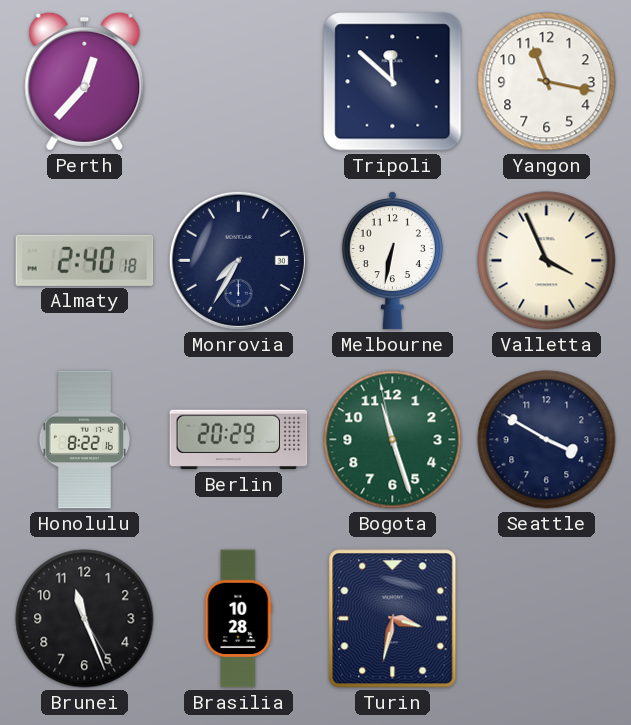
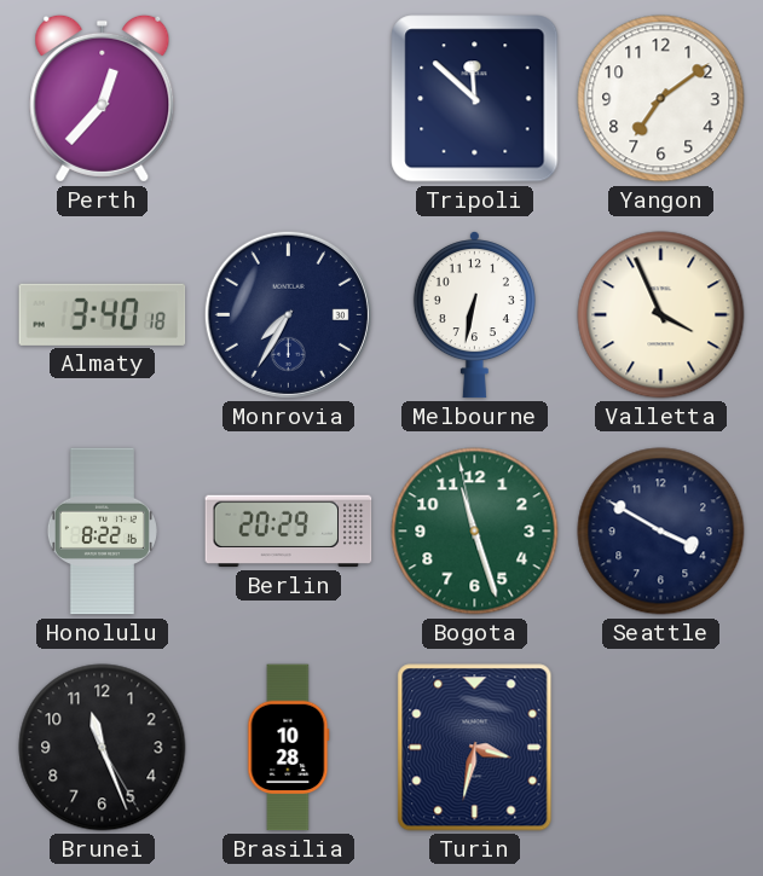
Yangon: 11:17 -> 7:09 (661, 99)
Almaty: 2:40 -> 3:40 (103, 314)
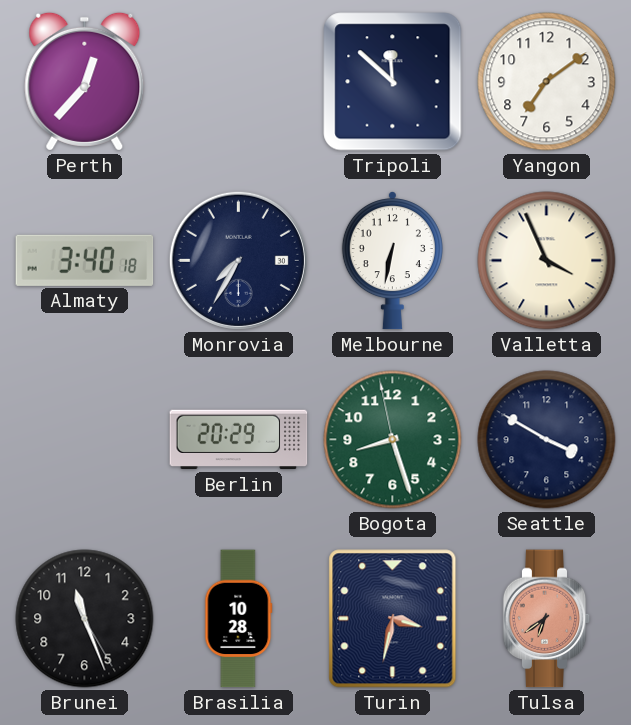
Honolulu: 8:22 -> none (102, 532)
Bogota: 11:26 -> 8:26 (393, 440)
Tulsa: none -> 6:39 (547, 619)
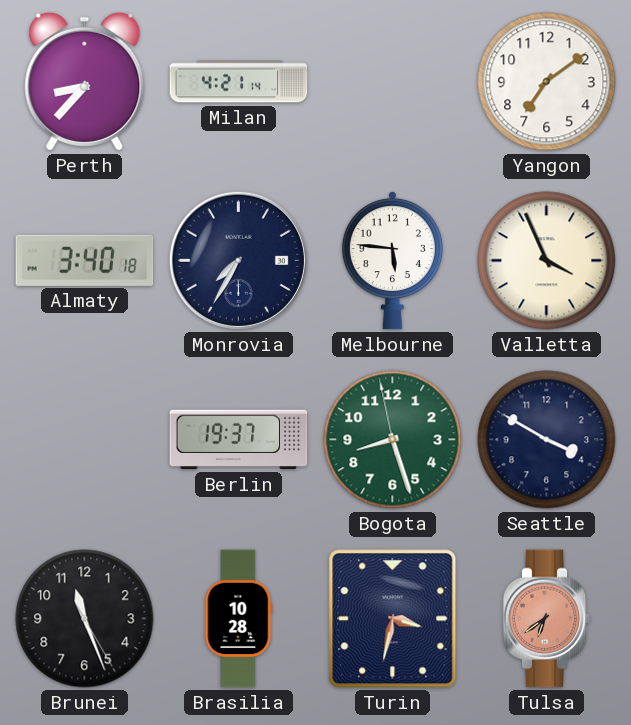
Perth: 12:37 -> 8:37 (85, 81)
Milan: none -> 4:21 (239, 82)
Tripoli: 11:52 -> none (393, 82)
Melbourne: 6:32 -> 5:46 (392, 261)
Berlin: 20:29 -> 19:37 (239, 440)
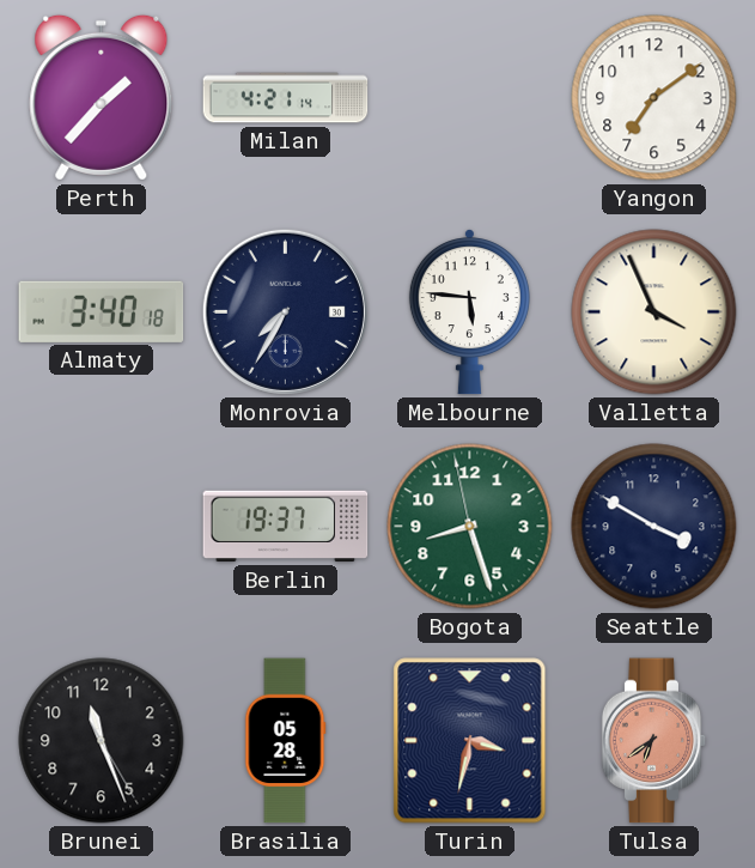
Perth: 8:37 -> 1:37 (102, 97)
Brasilia: 10:28 -> 05:28 (286, 741)
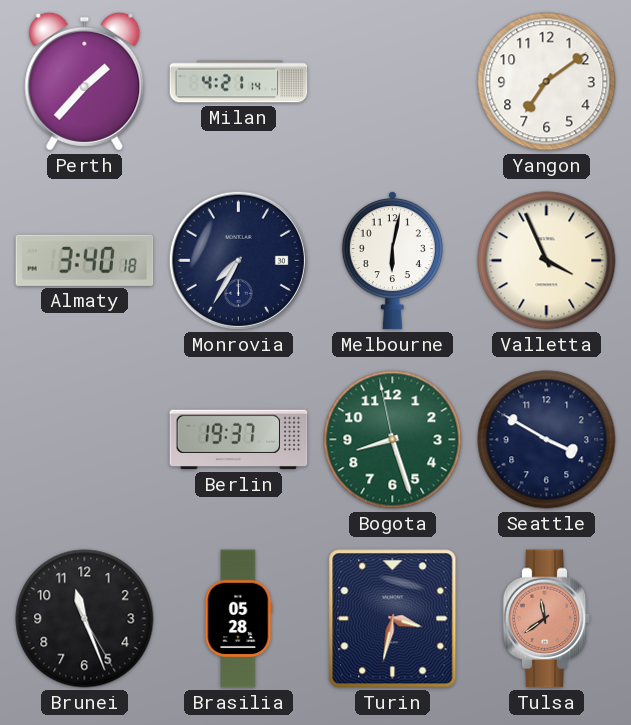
Melbourne: 5:46 -> 6:02 (392, 261)
Tulsa: 6:39 -> 11:39 (547, 619)
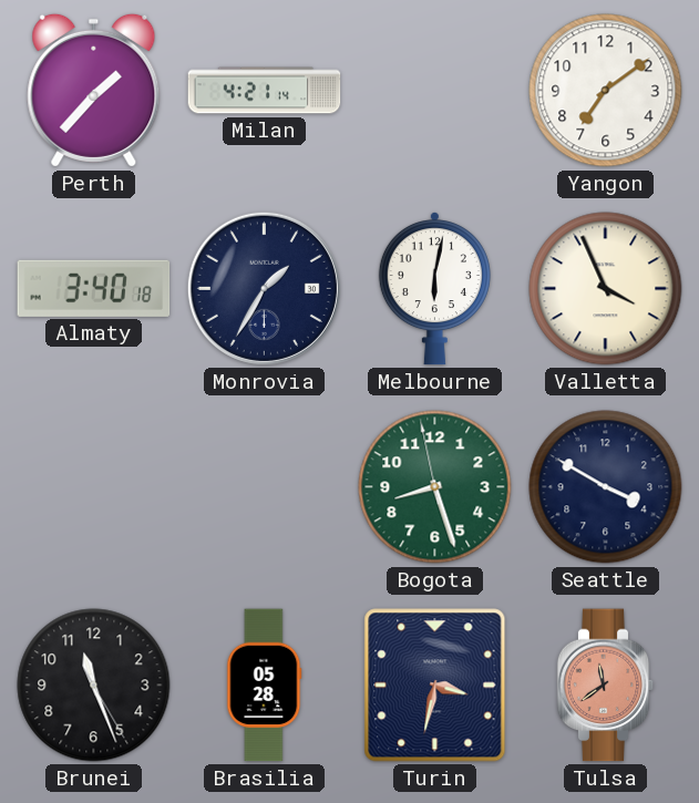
Monrovia: 7:35 -> 1:35 (264, 288)
Berlin: 19:37 -> none (239, 440)
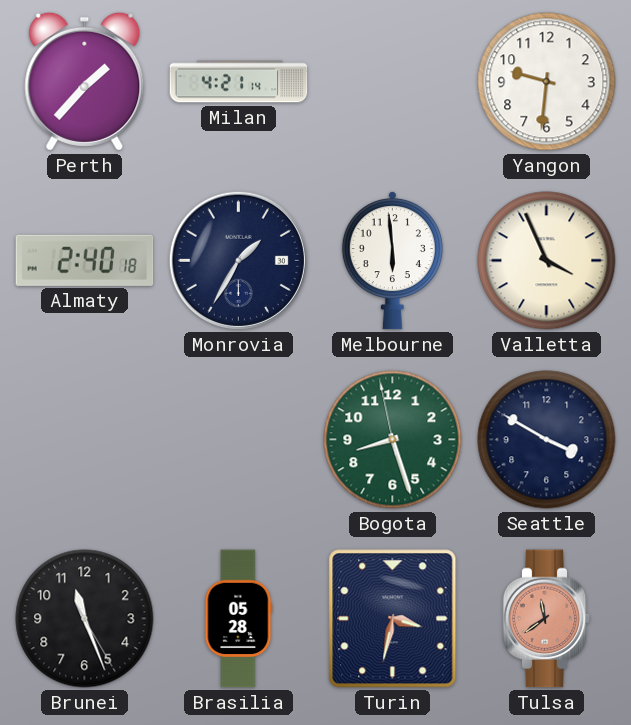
Yangon: 7:09 -> 9:31 (547, 82)
Almaty: 3:40 -> 2:40 (85, 260)
Melbourne: 6:02 -> 5:59 (392, 261)
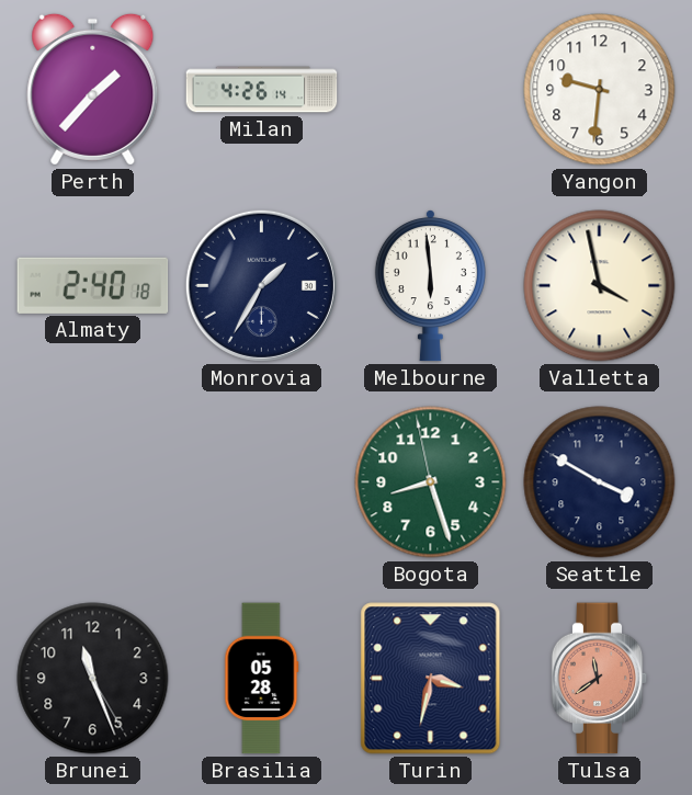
Milan: 4:21 -> 4:26 (262, 90)
Valletta: 3:56 -> 3:58 (600, 286)
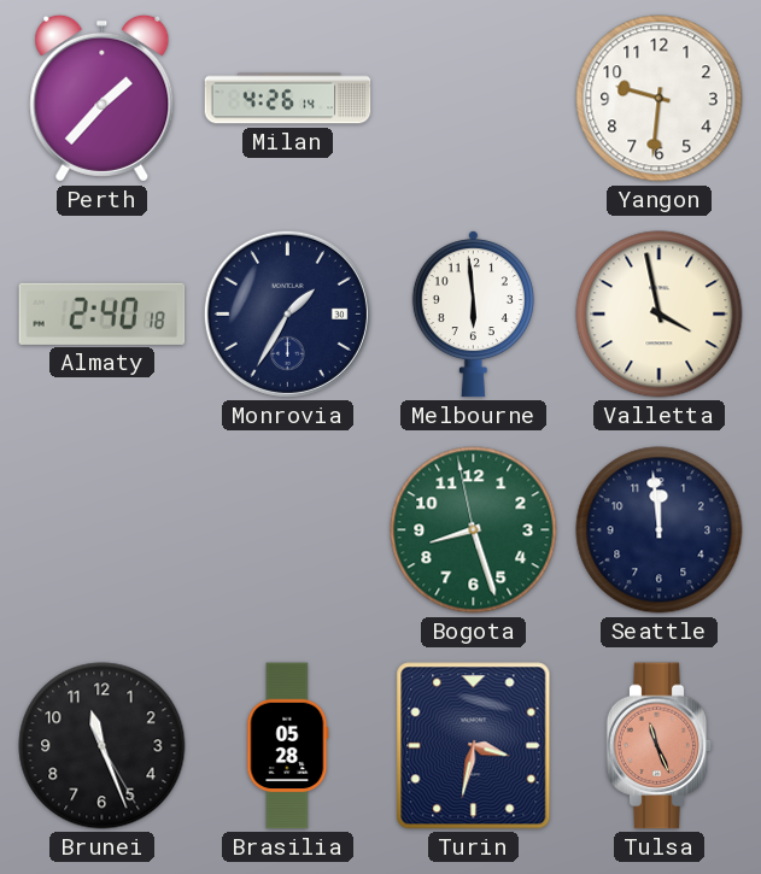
Seattle: 3:50 -> 11:59 (660, 530)
Tulsa: 11:39 -> 11:26 (660, 746)
